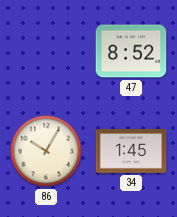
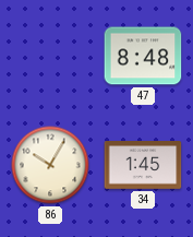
47: 8:52 -> 8:48 (143, 56)
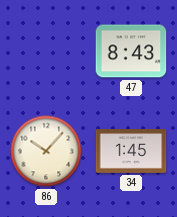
47: 8:48 -> 8:43 (131, 51)
86: 10:05 -> 10:07 (46, 151)
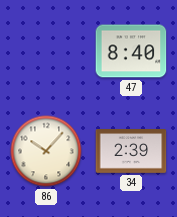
47: 8:43 -> 8:40 (131, 51)
34: 1:45 -> 2:39 (131, 152)
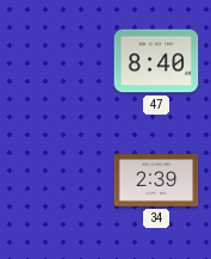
86: 10:07 -> none (46, 151)
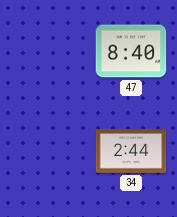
34: 2:39 -> 2:44 (131, 152)
